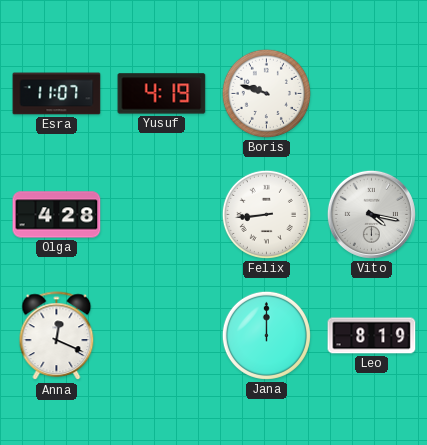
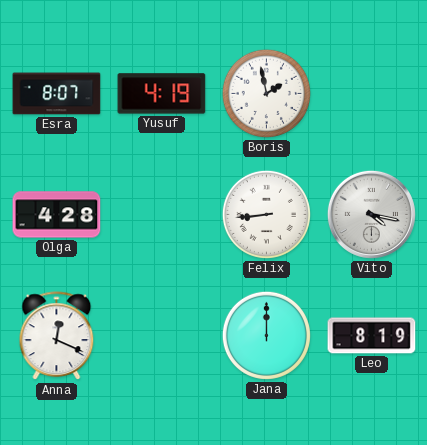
Esra: 11:07 -> 8:07 (57, 94)
Boris: 9:48 -> 1:58 (266, 93)
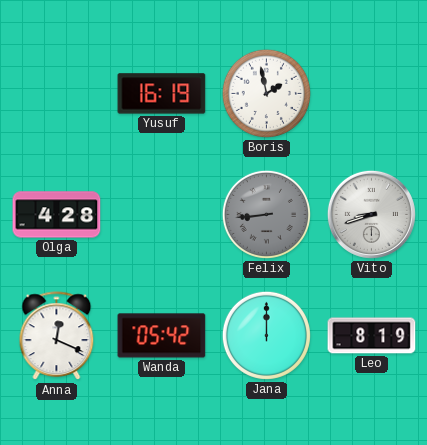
Esra: 8:07 -> none (57, 94)
Yusuf: 4:19 -> 16:19 (162, 94)
Felix dial: white -> grey (266, 214)
Vito: 4:17 -> 8:42 (371, 214)
Wanda: none -> 05:42 (162, 336)
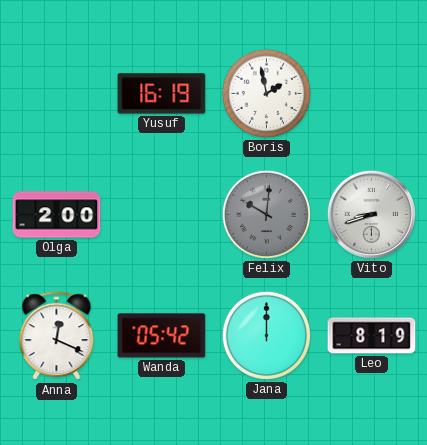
Olga: 4:28 -> 2:00 (57, 215)
Felix: 8:44 -> 10:01 (266, 214)
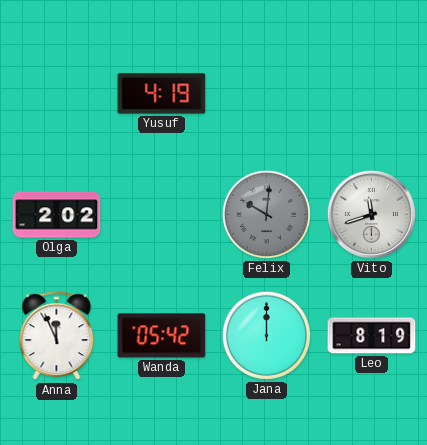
Yusuf: 16:19 -> 4:19 (162, 94)
Boris: 1:58 -> none (266, 93)
Olga: 2:00 -> 2:02 (57, 215)
Vito: 8:42 -> 11:42 (371, 214)
Anna: 12:19 -> 11:56 (57, 336)
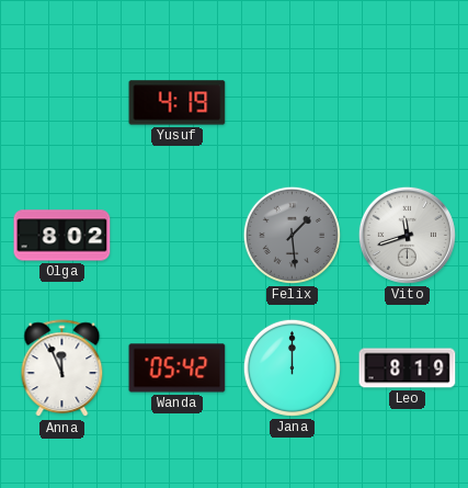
Olga: 2:02 -> 8:02 (62, 236)
Felix: 10:01 -> 1:29 (292, 235)
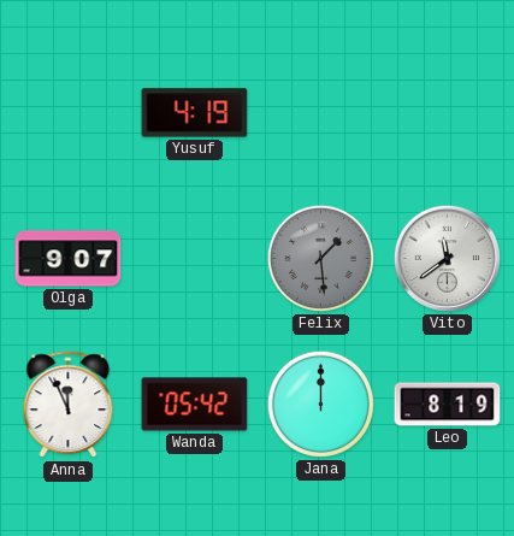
Olga: 8:02 -> 9:07 (69, 259)
Vito: 11:42 -> 11:39 (447, 258)
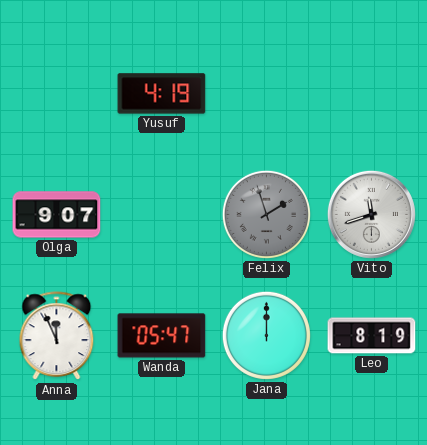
Felix: 1:29 -> 1:57 (266, 214)
Vito: 11:39 -> 11:42 (371, 214)
Wanda: 05:42 -> 05:47 (162, 336)
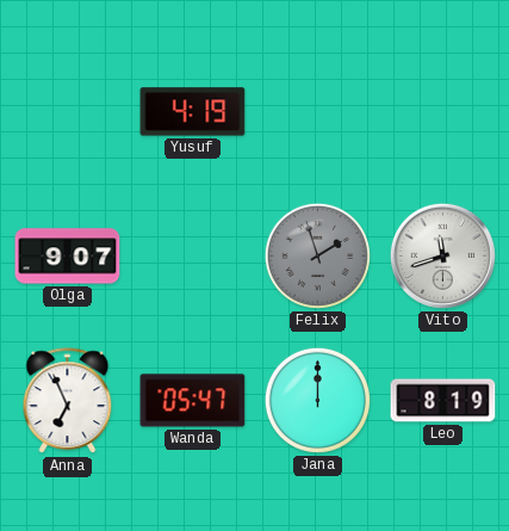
Anna: 11:56 -> 6:56 (68, 401)
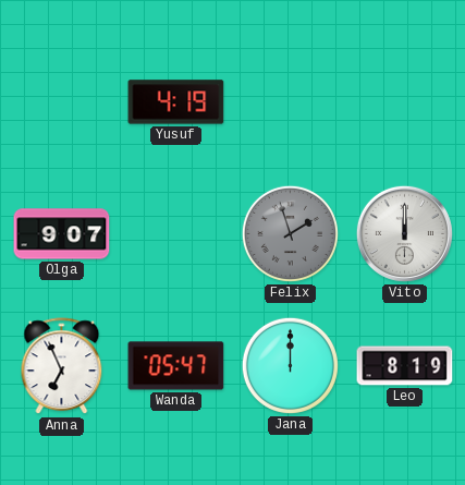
Vito: 11:42 -> 12:00 (404, 233)
